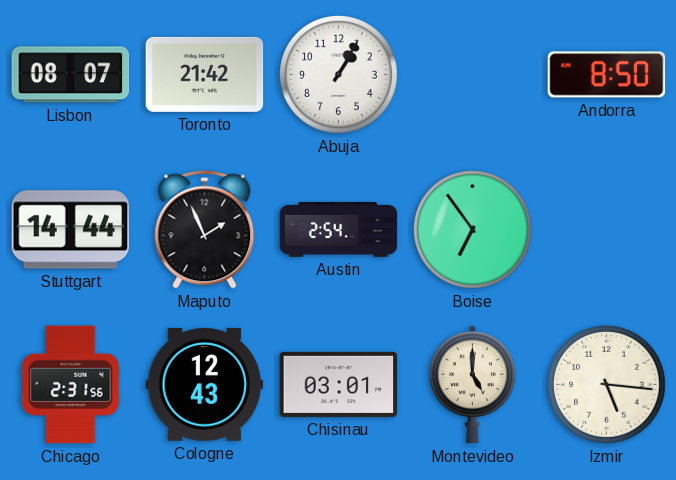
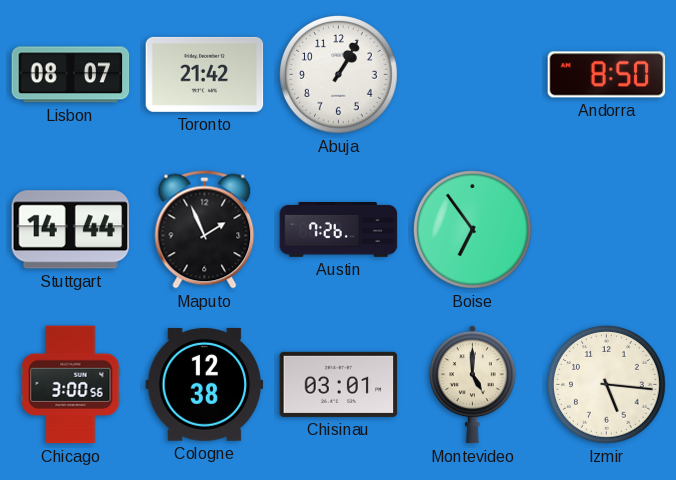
Austin: 2:54 -> 7:26 (339, 230)
Chicago: 2:31 -> 3:00 (71, 385)
Cologne: 12:43 -> 12:38 (205, 384)
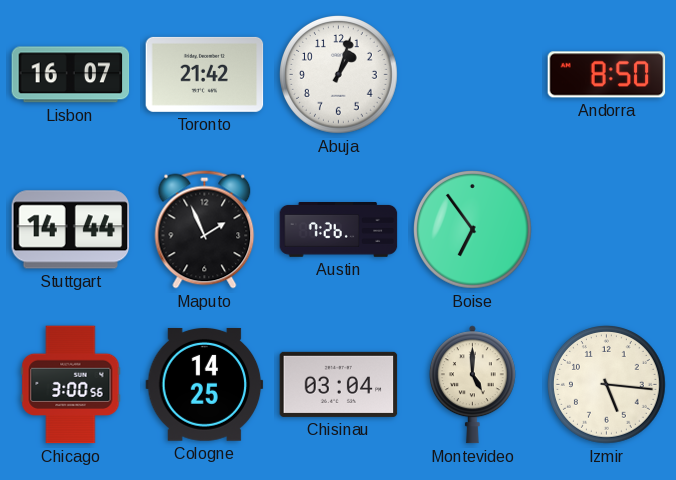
Lisbon: 08:07 -> 16:07 (71, 75)
Abuja: 1:05 -> 1:03 (339, 75)
Cologne: 12:38 -> 14:25 (205, 384)
Chisinau: 03:01 -> 03:04 (339, 384)
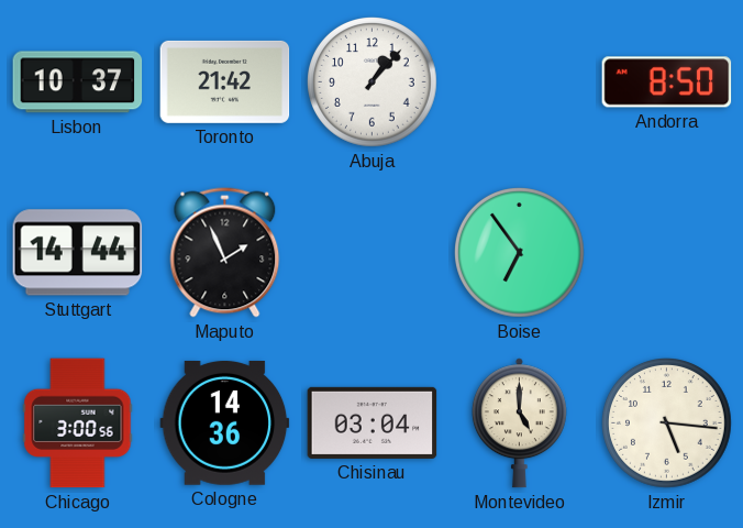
Lisbon: 16:07 -> 10:37 (78, 82)
Abuja: 1:03 -> 1:07 (373, 82)
Austin: 7:26 -> none (339, 230)
Cologne: 14:25 -> 14:36 (225, 422)
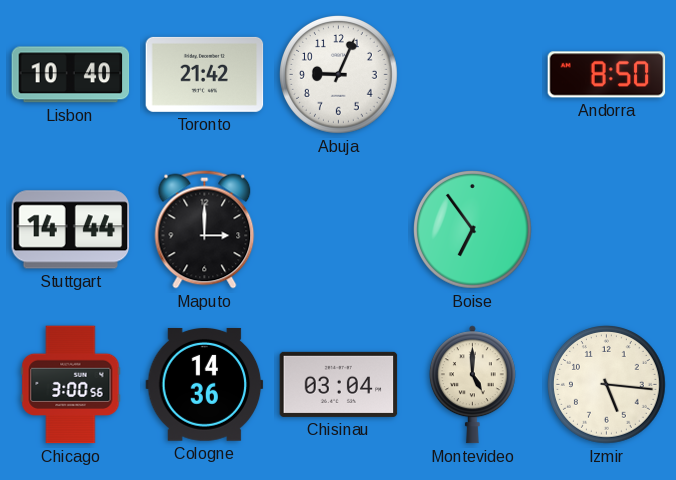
Lisbon: 10:37 -> 10:40 (71, 75)
Abuja: 1:07 -> 9:04 (339, 75)
Maputo: 1:56 -> 3:00 (205, 230)
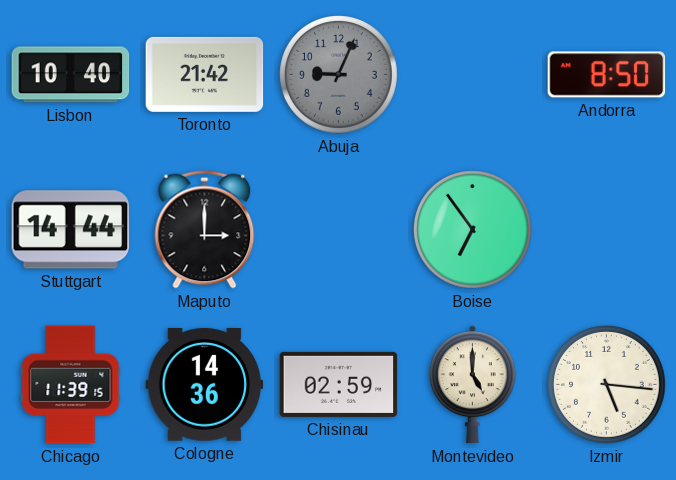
Abuja dial: white -> grey (339, 75)
Chicago: 3:00 -> 11:39 (71, 385)
Chisinau: 03:04 -> 02:59 (339, 384)
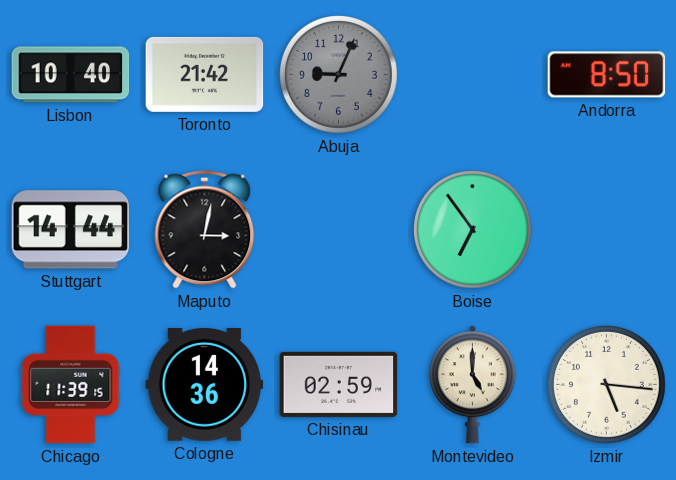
Maputo: 3:00 -> 3:02 (205, 230)
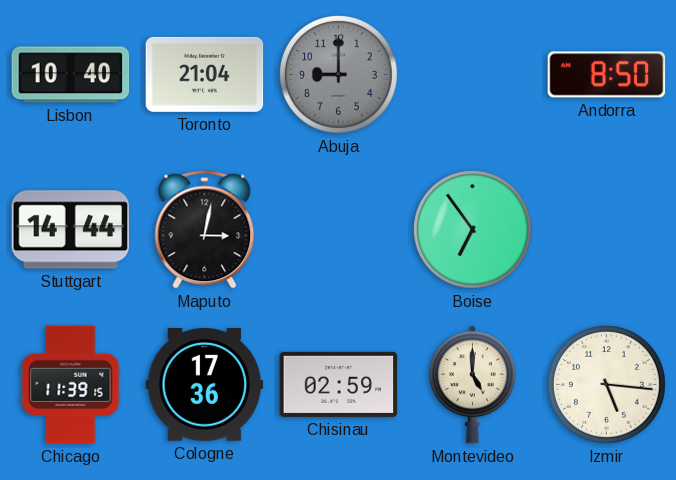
Toronto: 21:42 -> 21:04 (205, 74)
Abuja: 9:04 -> 9:00 (339, 75)
Cologne: 14:36 -> 17:36 (205, 384)
